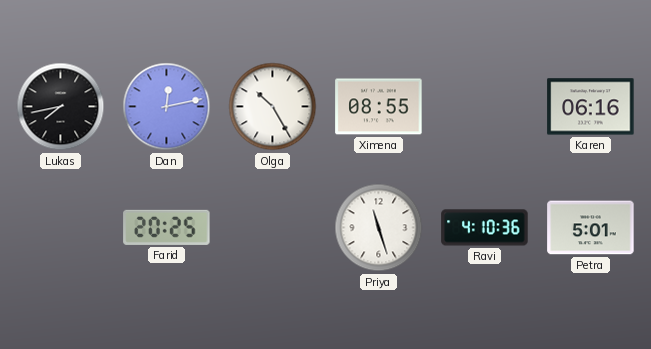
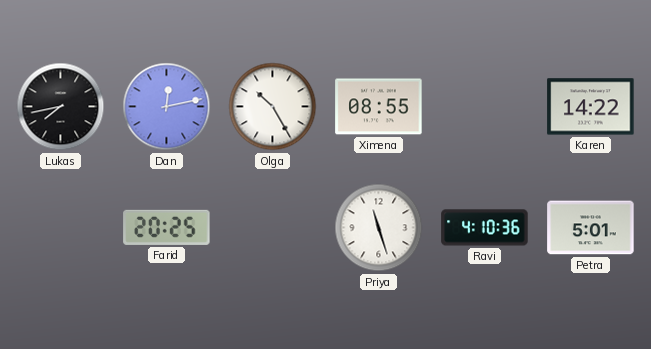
Karen: 06:16 -> 14:22 (591, 107)
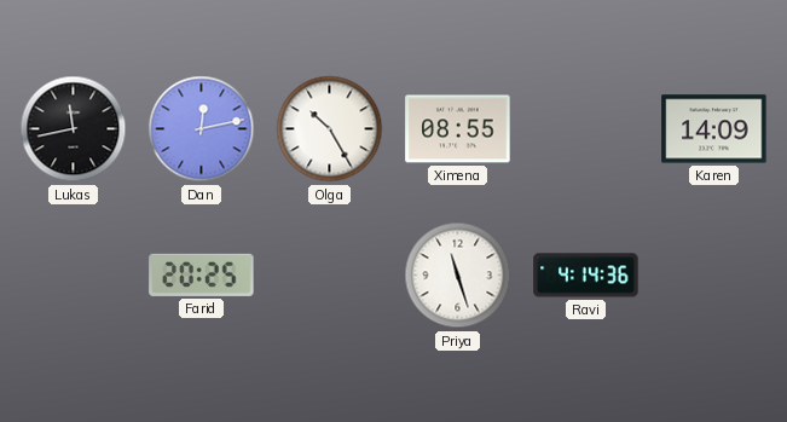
Lukas: 7:43 -> 11:43 (74, 129)
Karen: 14:22 -> 14:09 (714, 129)
Ravi: 4:10 -> 4:14 (586, 276)
Petra: 5:01 -> none (591, 228)
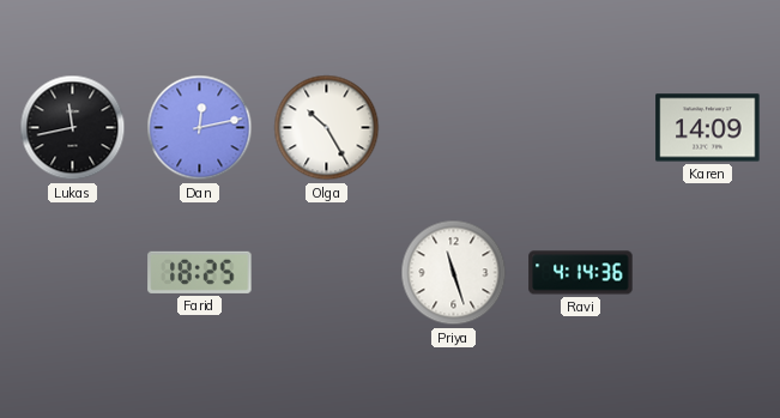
Ximena: 08:55 -> none (458, 129)
Farid: 20:25 -> 18:25 (200, 272)
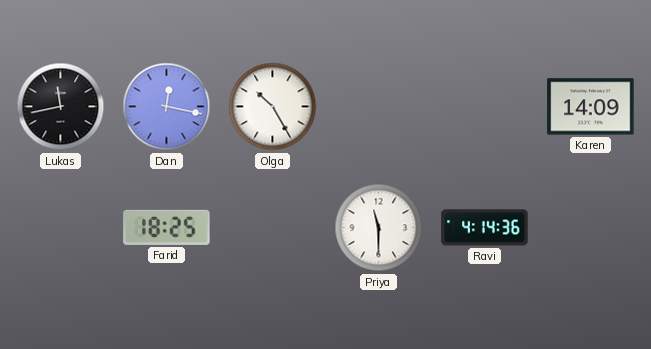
Dan: 12:13 -> 12:17 (167, 107)
Priya: 11:27 -> 11:30 (379, 228)
